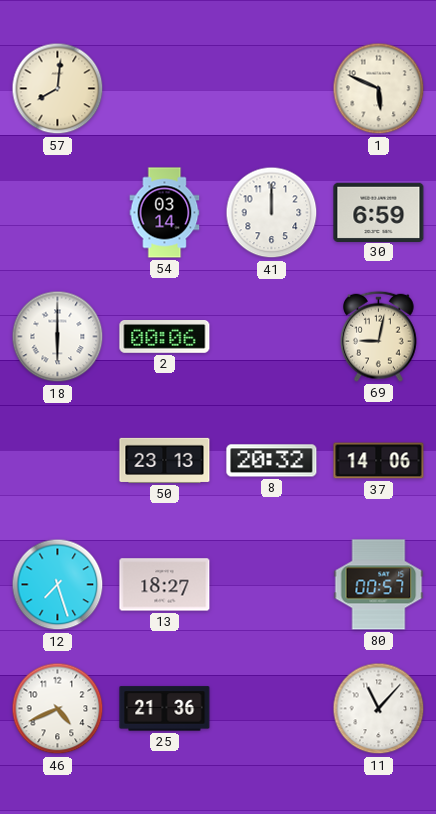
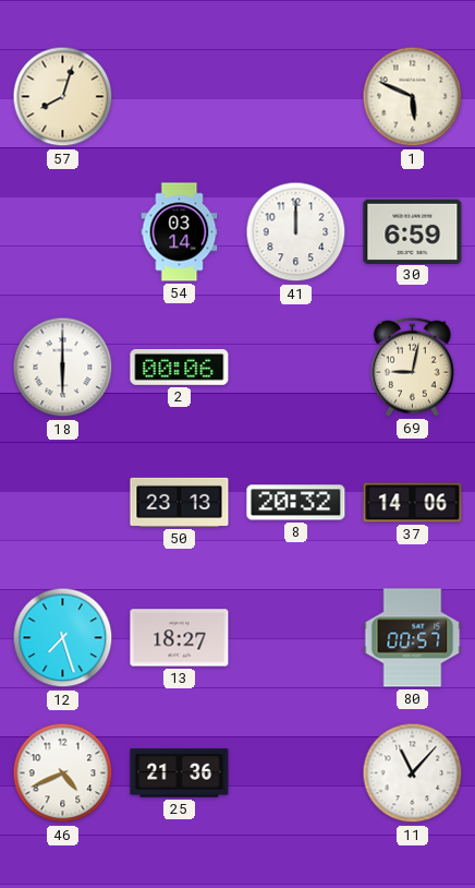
57: 8:01 -> 8:03 (63, 97)
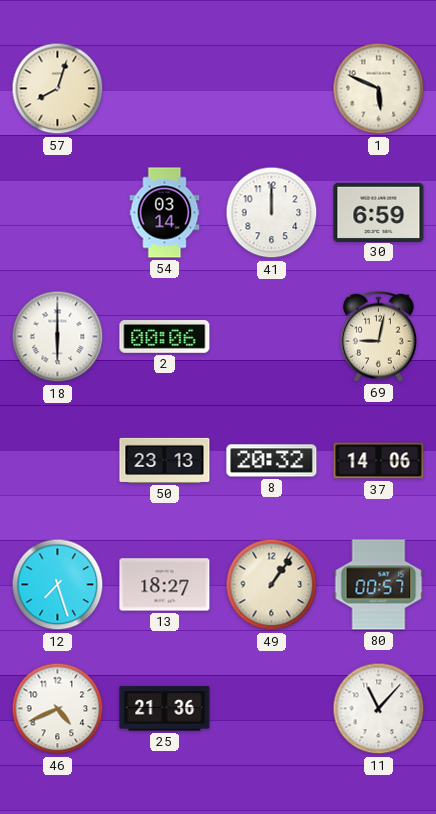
49: none -> 1:06 (272, 585)
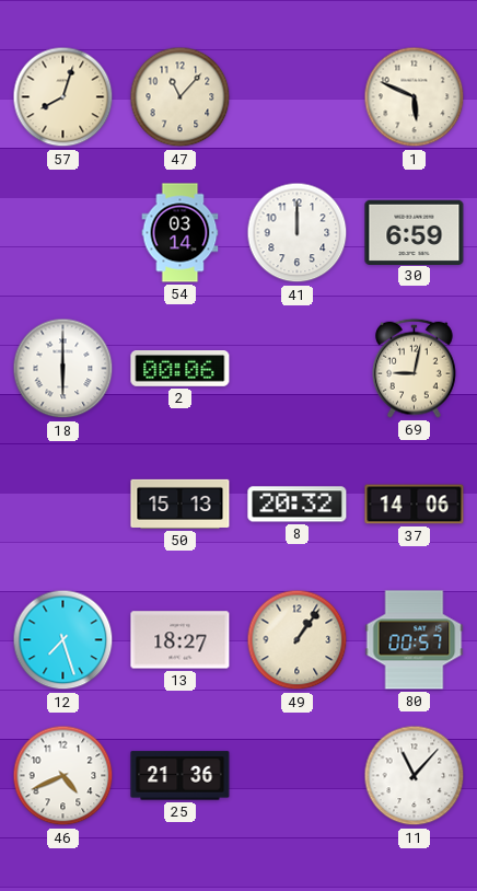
47: none -> 11:07 (181, 97)
50: 23:13 -> 15:13 (181, 504)
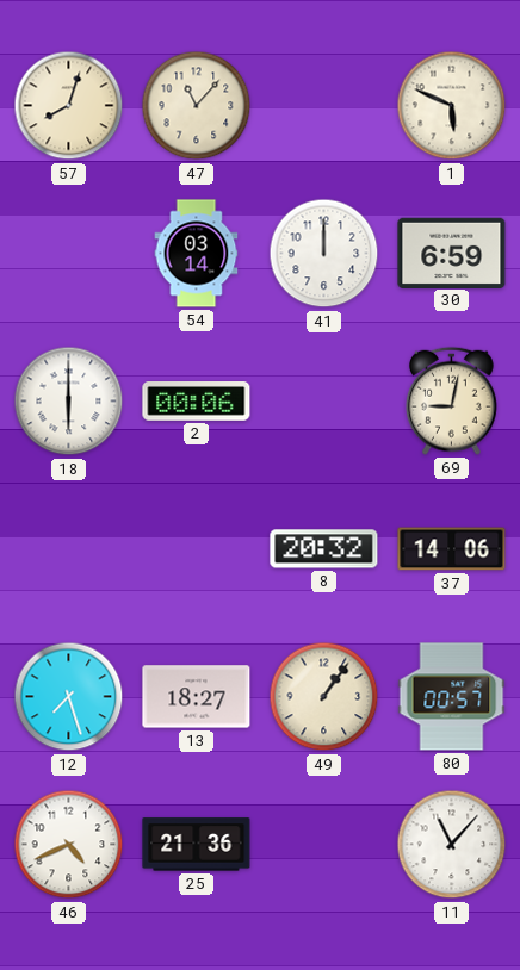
50: 15:13 -> none (181, 504)
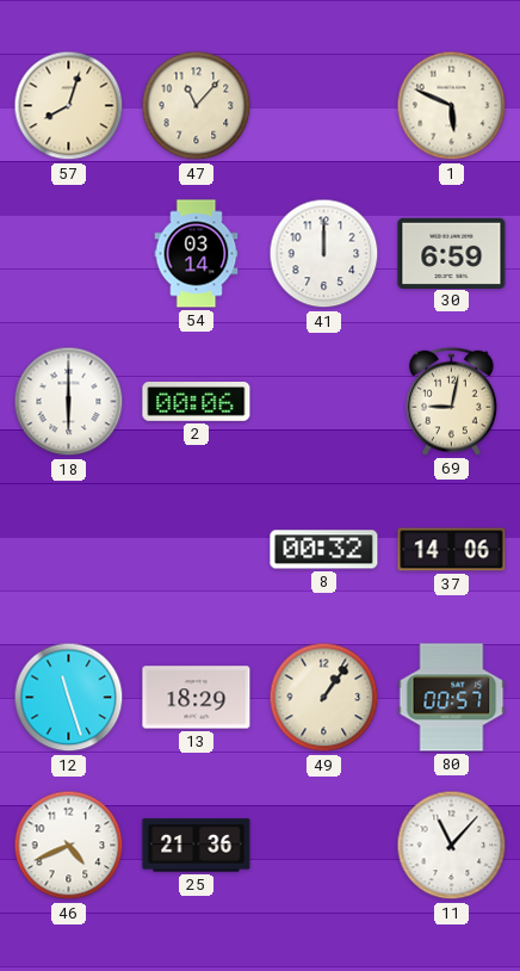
8: 20:32 -> 00:32 (324, 550)
12: 7:27 -> 11:27 (69, 698)
13: 18:27 -> 18:29 (197, 698)
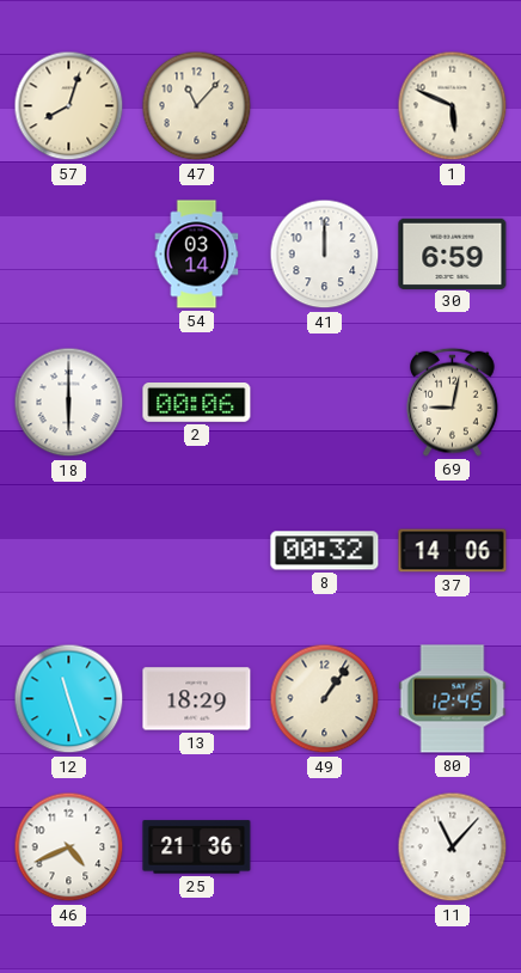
80: 00:57 -> 12:45 (453, 699)
